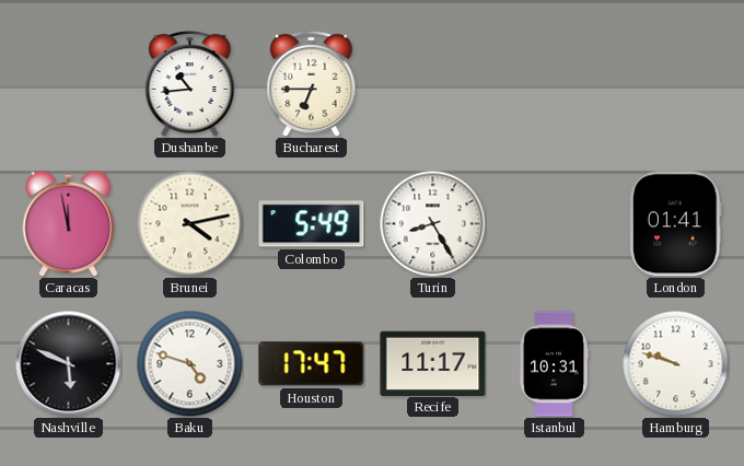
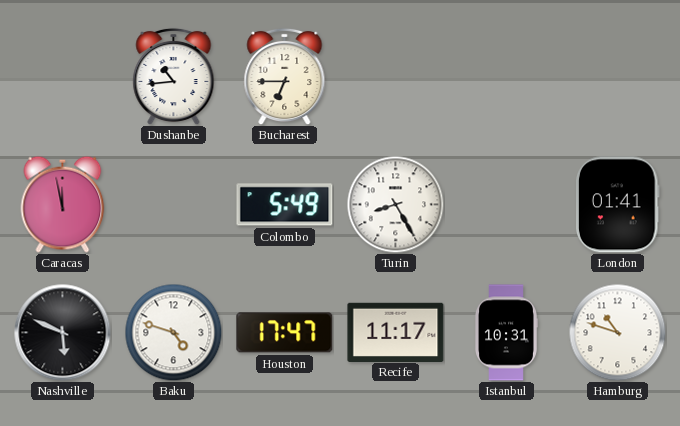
Brunei: 4:13 -> none (189, 223)
Hamburg: 9:48 -> 10:48 (617, 332)
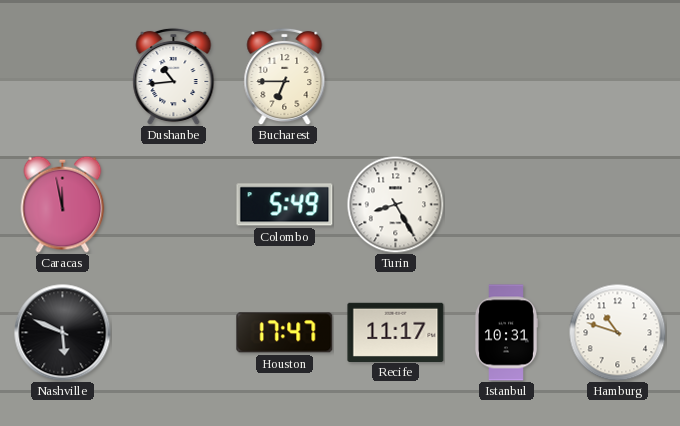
London: 01:41 -> none (618, 205)
Baku: 4:48 -> none (173, 332)
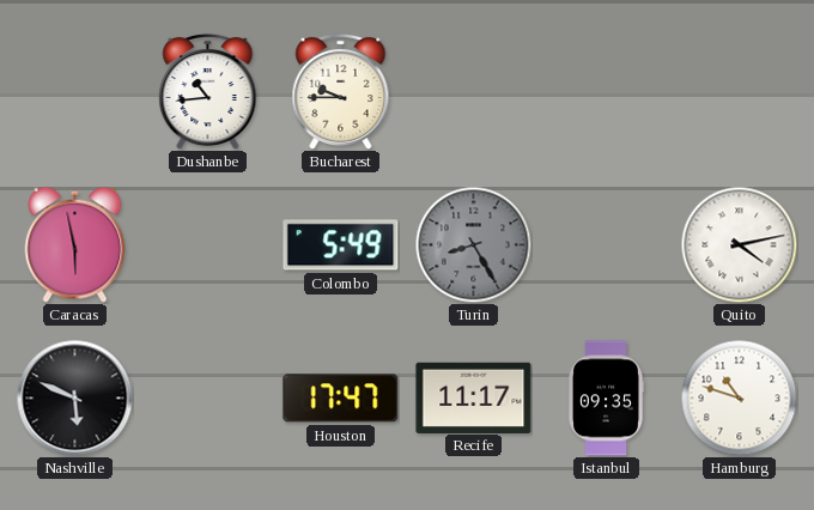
Bucharest: 6:45 -> 9:45 (341, 91)
Caracas: 11:58 -> 5:58 (75, 244)
Turin dial: white -> grey (473, 244)
Quito: none -> 4:13 (739, 244)
Istanbul: 10:31 -> 09:35 (607, 399)
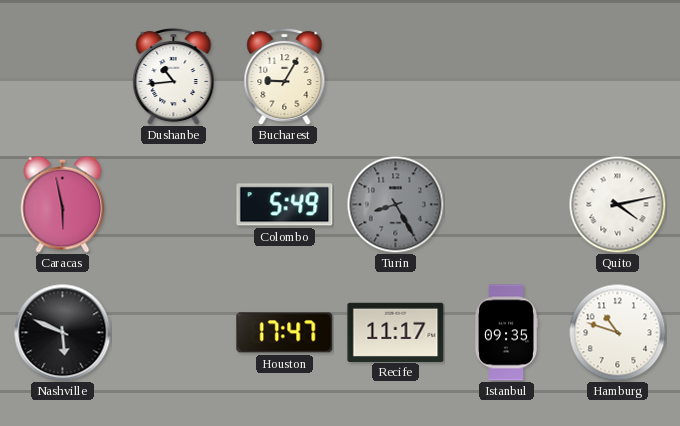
Bucharest: 9:45 -> 9:05 (285, 76)
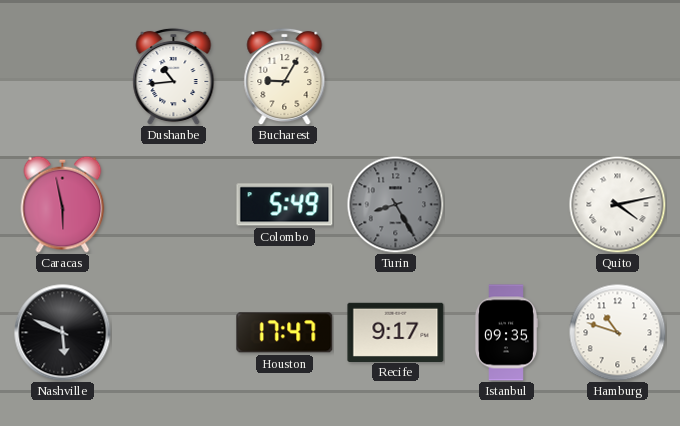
Recife: 11:17 -> 9:17 (396, 332)
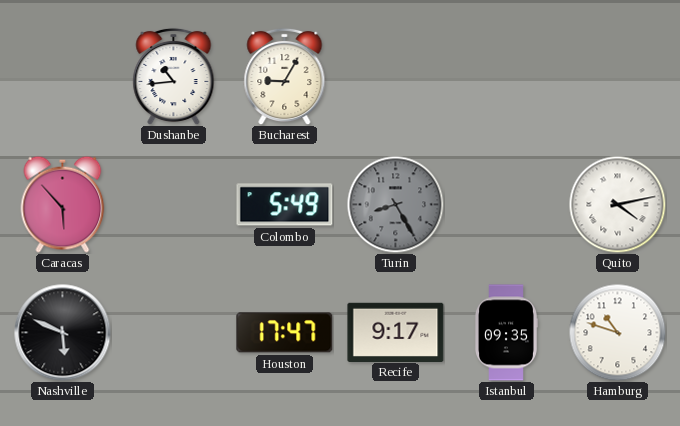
Caracas: 5:58 -> 5:53 (63, 204)
